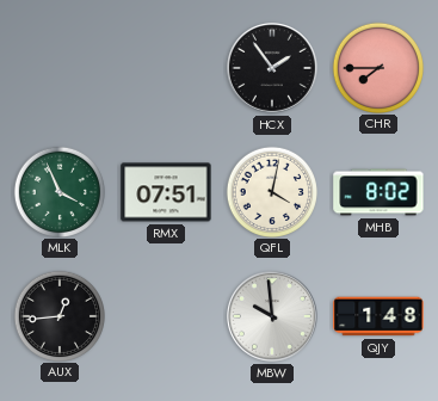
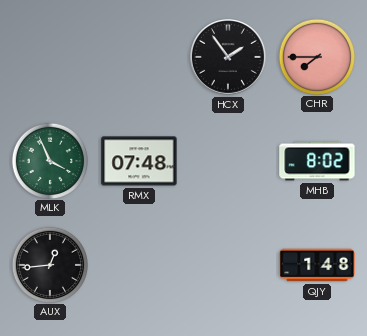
RMX: 07:51 -> 07:48 (139, 161)
QFL: 4:02 -> none (271, 191)
MBW: 9:59 -> none (273, 317)
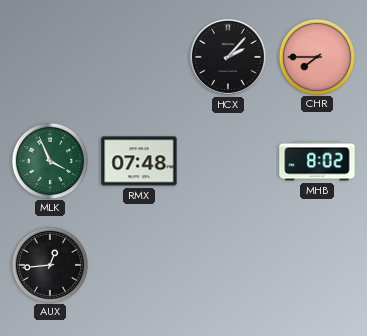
HCX: 1:54 -> 2:07 (229, 58)
QJY: 1:48 -> none (317, 265)
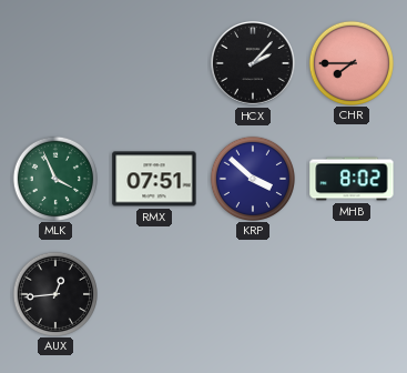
RMX: 07:48 -> 07:51 (154, 179)
KRP: none -> 3:52 (252, 178)
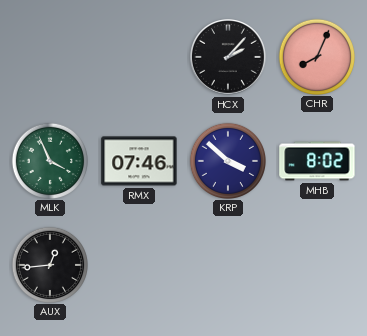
CHR: 7:45 -> 8:04 (316, 56)
RMX: 07:51 -> 07:46 (139, 161)
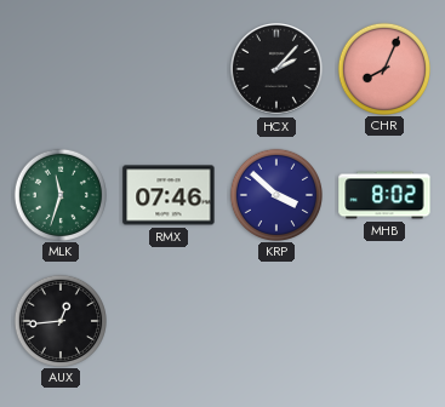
MLK: 3:56 -> 11:33 (59, 194)
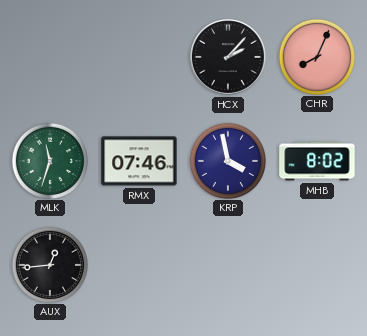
KRP: 3:52 -> 3:58 (227, 160)
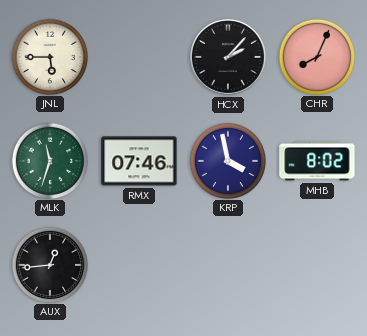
JNL: none -> 5:45 (49, 56)
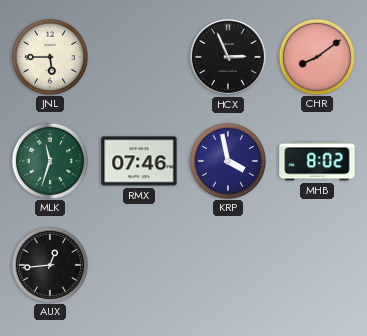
HCX: 2:07 -> 2:56 (229, 58)
CHR: 8:04 -> 8:09 (316, 56)
